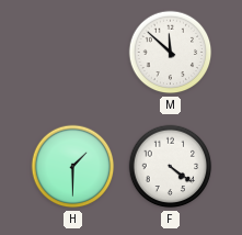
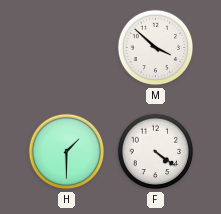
M: 11:52 -> 3:52 (156, 48)
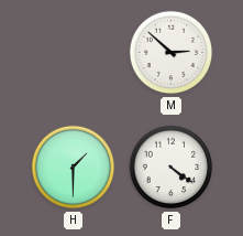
M: 3:52 -> 2:52 (172, 53)
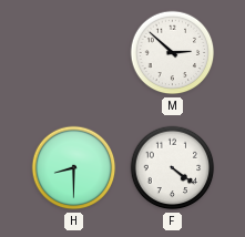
H: 1:30 -> 8:30 (74, 168)
